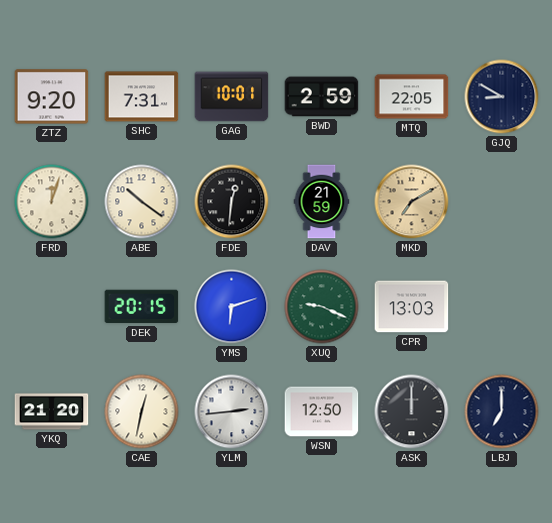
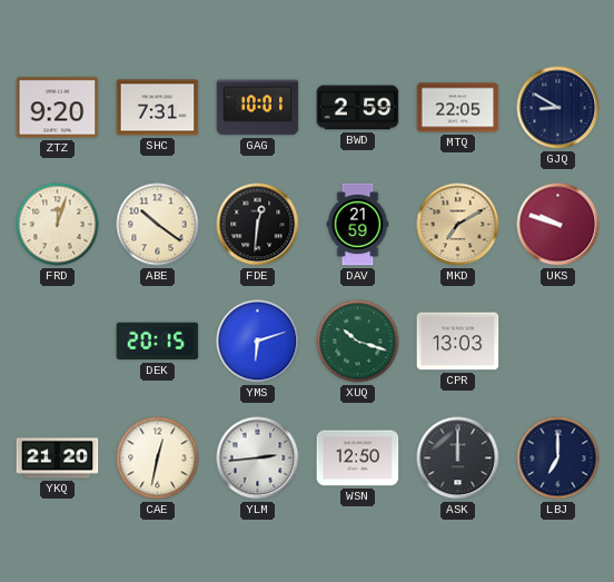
UKS: none -> 9:48 (558, 225)
XUQ: 9:19 -> 10:18 (358, 342)
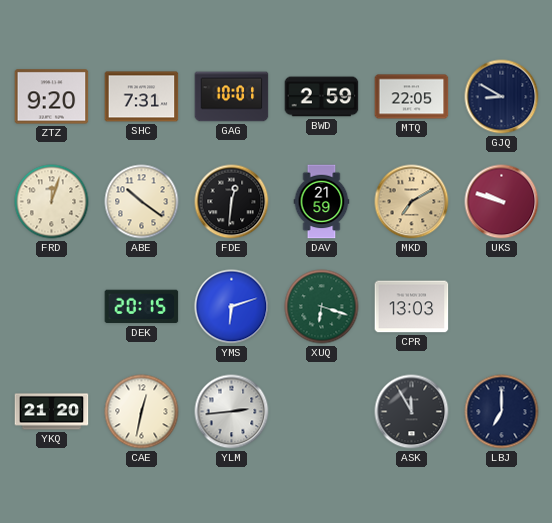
XUQ: 10:18 -> 6:18 (322, 307)
WSN: 12:50 -> none (358, 458)
ASK: 12:00 -> 11:55 (412, 412)
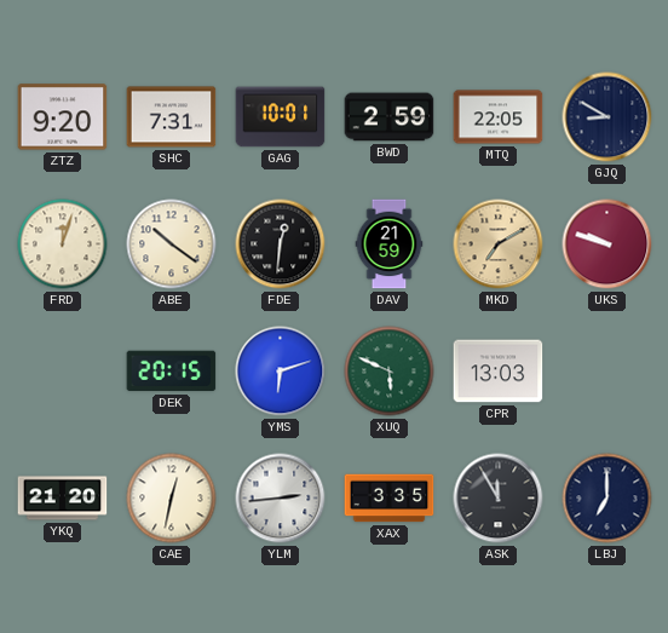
XUQ: 6:18 -> 5:49 (390, 372)
XAX: none -> 3:35 (390, 499)
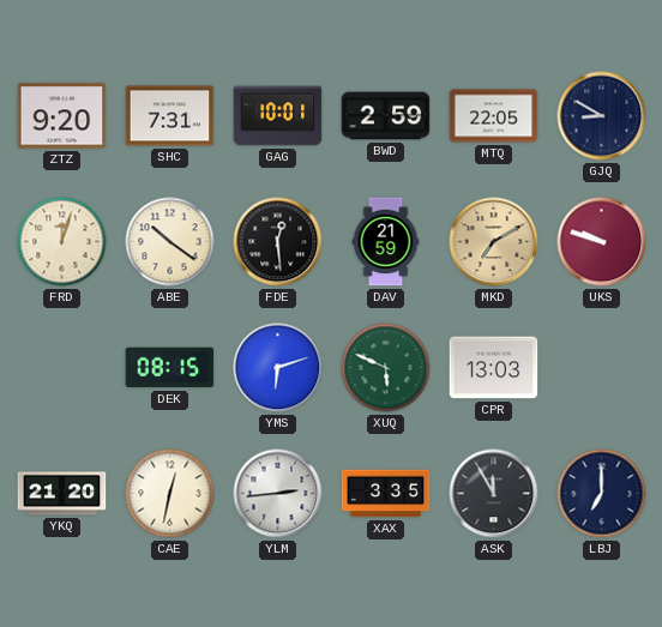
FDE: 12:31 -> 12:29 (278, 242)
DEK: 20:15 -> 08:15 (170, 368)
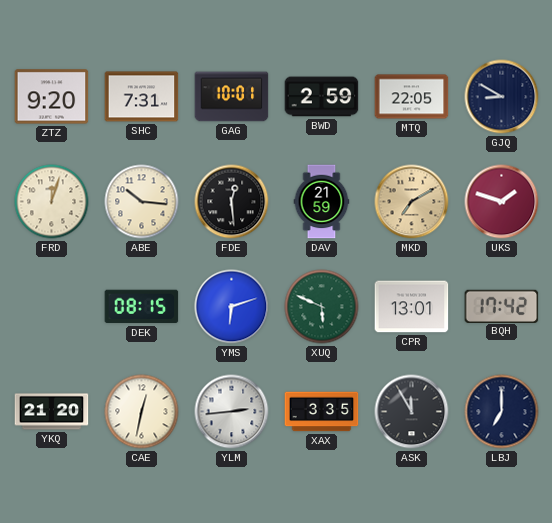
ABE: 10:21 -> 10:16 (142, 202)
UKS: 9:48 -> 1:48 (502, 202)
CPR: 13:03 -> 13:01 (412, 307)
BQH: none -> 17:42 (502, 306)
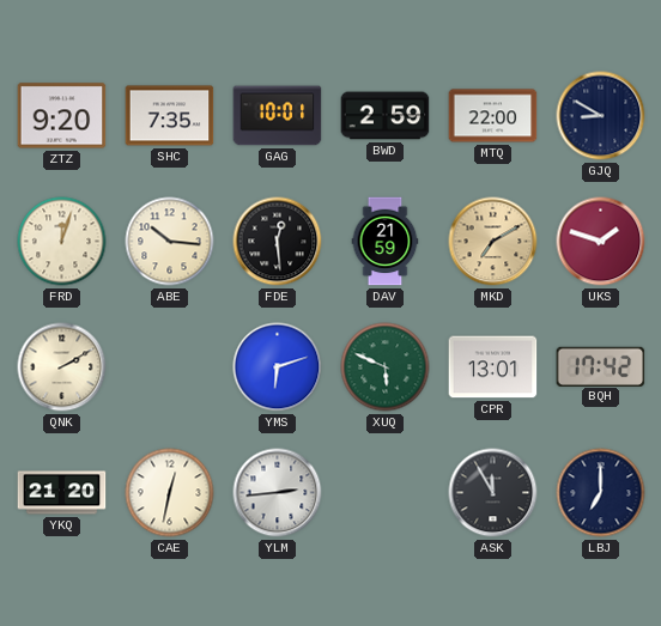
SHC: 7:31 -> 7:35 (170, 116)
MTQ: 22:05 -> 22:00 (493, 116)
QNK: none -> 2:10 (62, 367)
DEK: 08:15 -> none (142, 307)
XAX: 3:35 -> none (322, 412)
